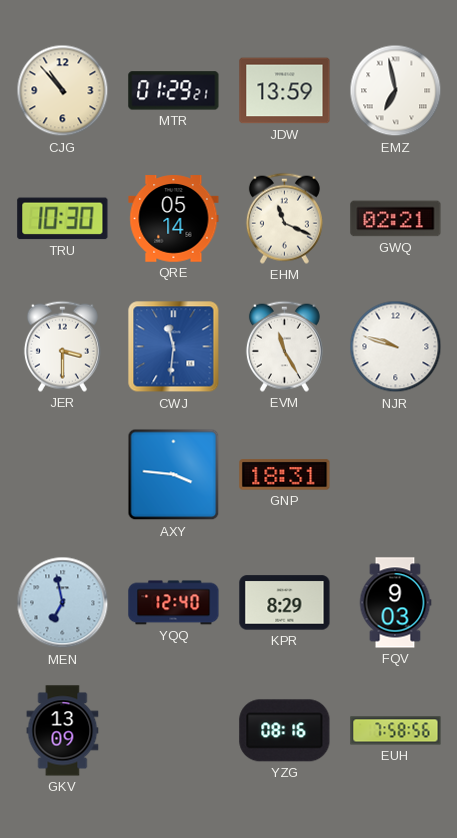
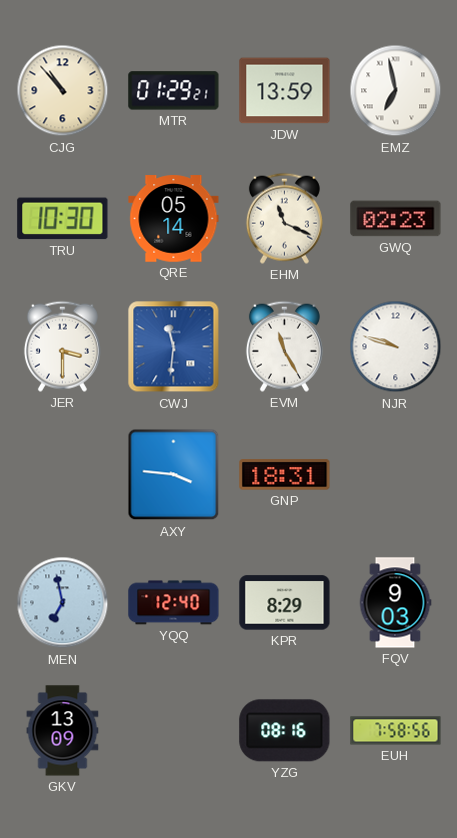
GWQ: 02:21 -> 02:23 (396, 219)
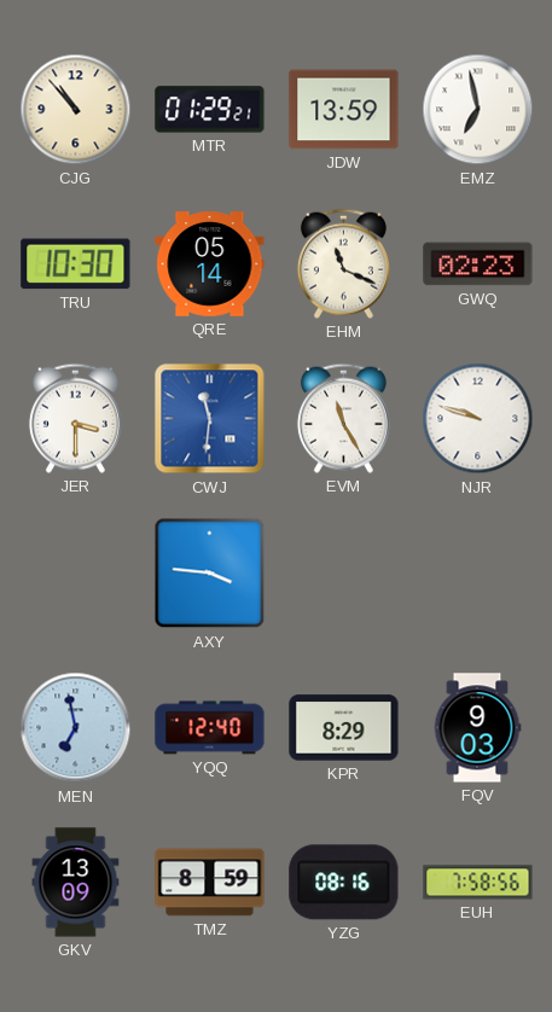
GNP: 18:31 -> none (285, 475)
TMZ: none -> 8:59 (210, 883)
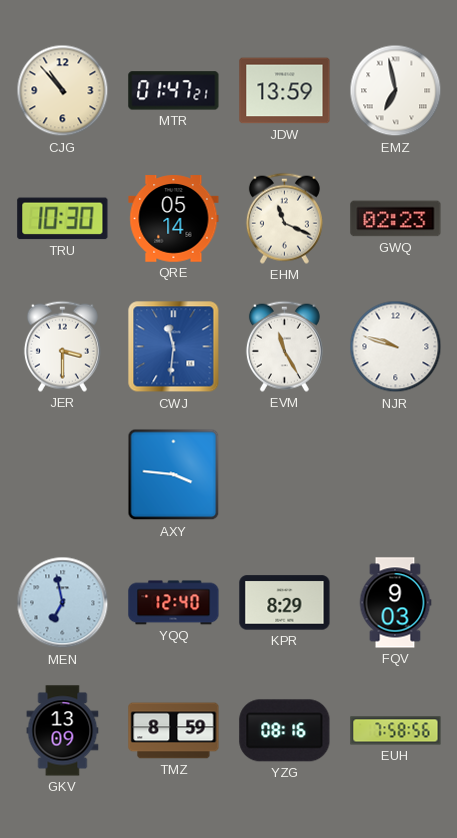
MTR: 01:29 -> 01:47 (174, 91)
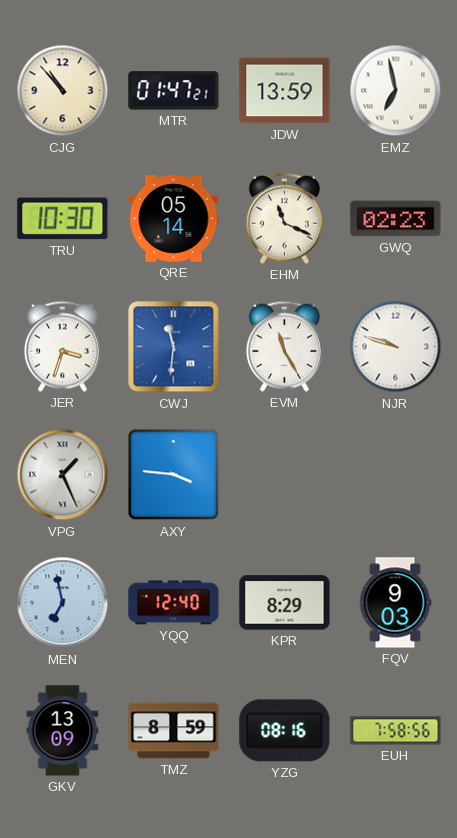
JER: 3:30 -> 3:33 (62, 346)
VPG: none -> 1:26 (63, 475)
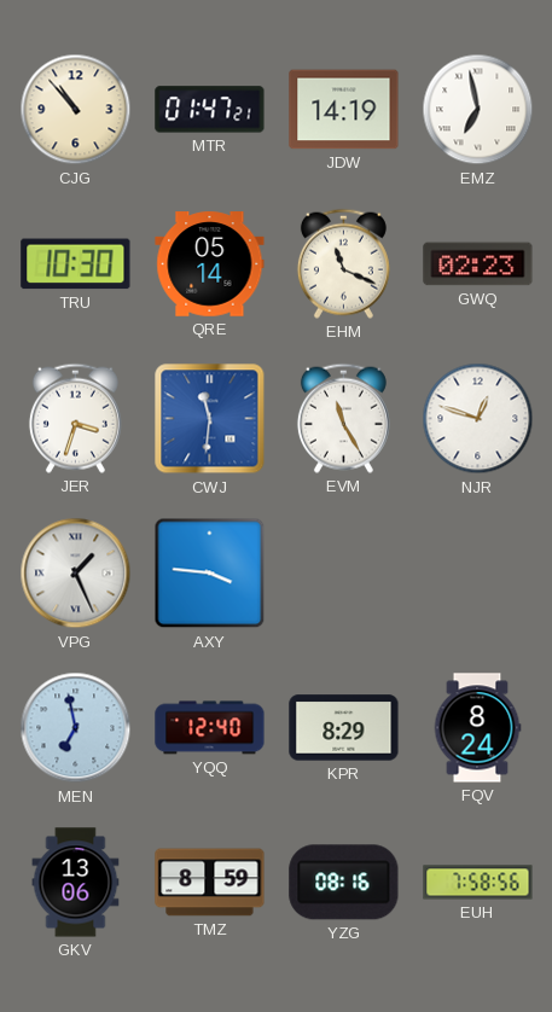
JDW: 13:59 -> 14:19 (344, 110)
NJR: 9:48 -> 12:48 (478, 419)
FQV: 9:03 -> 8:24 (477, 728)
GKV: 13:09 -> 13:06 (76, 883)
